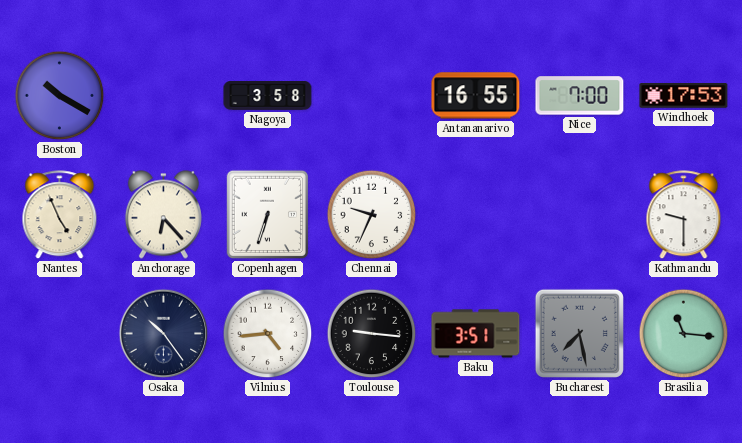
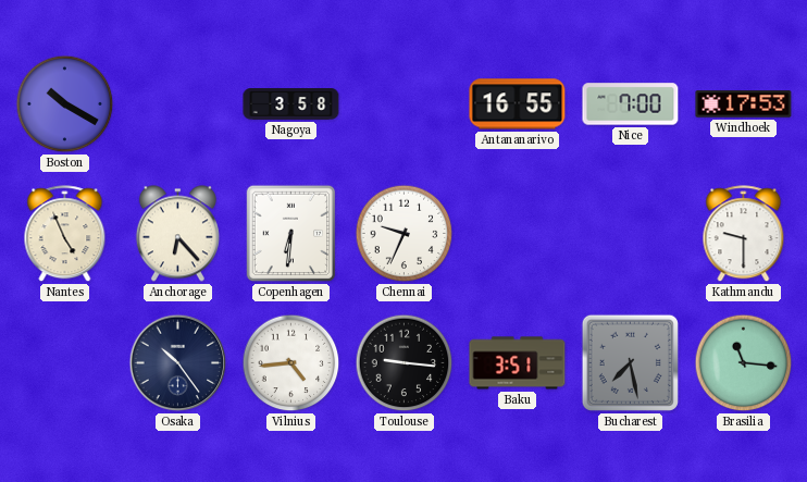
Copenhagen: 6:33 -> 6:31 (291, 234)
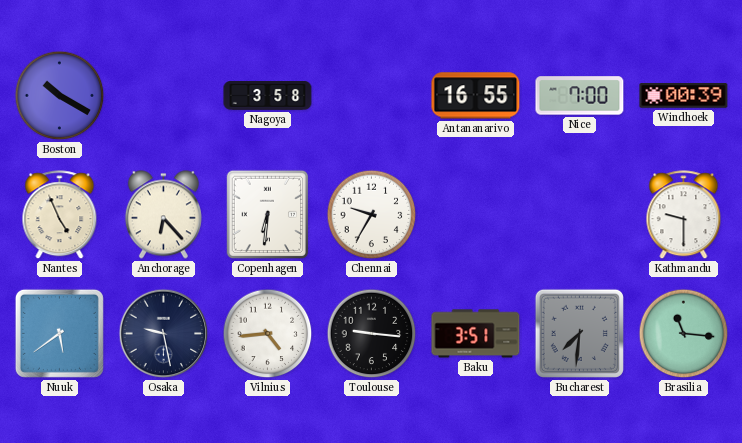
Windhoek: 17:53 -> 00:39 (684, 96)
Chennai: 9:34 -> 9:35 (372, 215)
Nuuk: none -> 5:39 (59, 333)
Osaka: 10:24 -> 9:28 (164, 334)
Bucharest: 7:28 -> 7:31 (579, 333)
